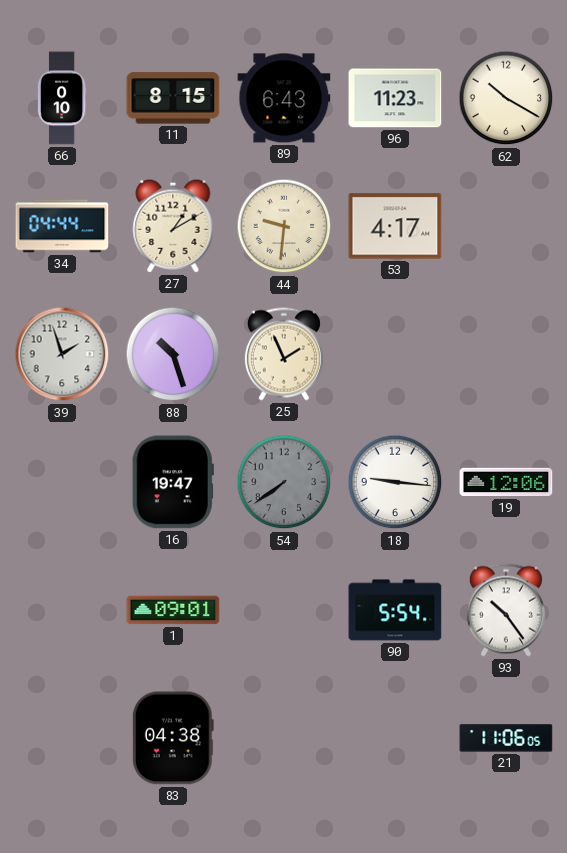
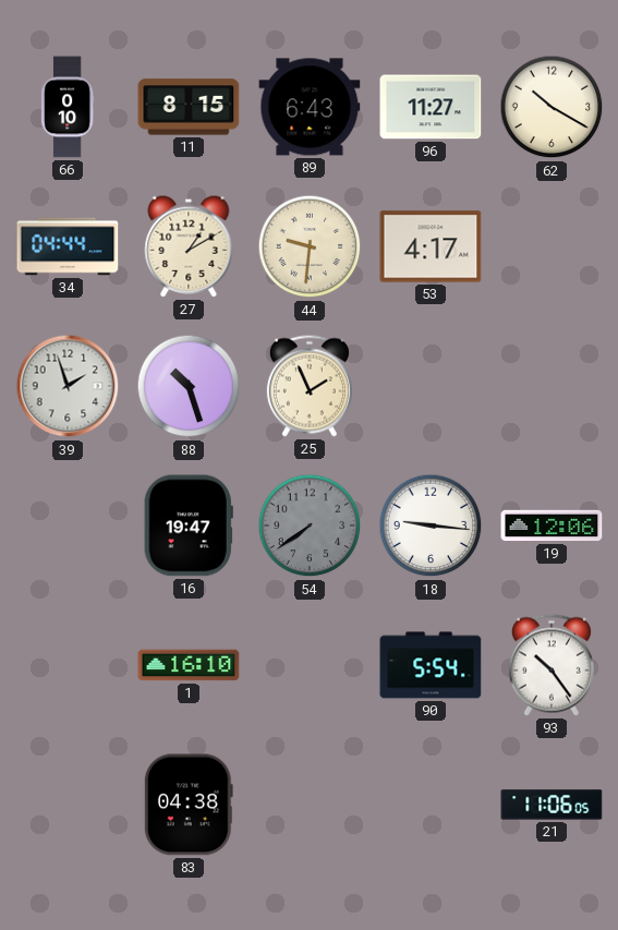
96: 11:23 -> 11:27 (431, 107)
1: 09:01 -> 16:10 (189, 665)
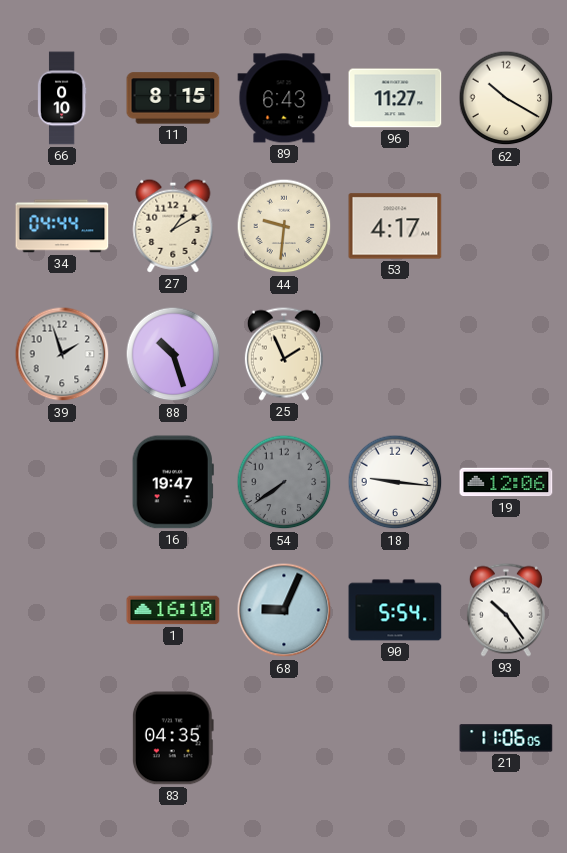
68: none -> 9:04 (284, 610)
83: 04:38 -> 04:35 (173, 738)
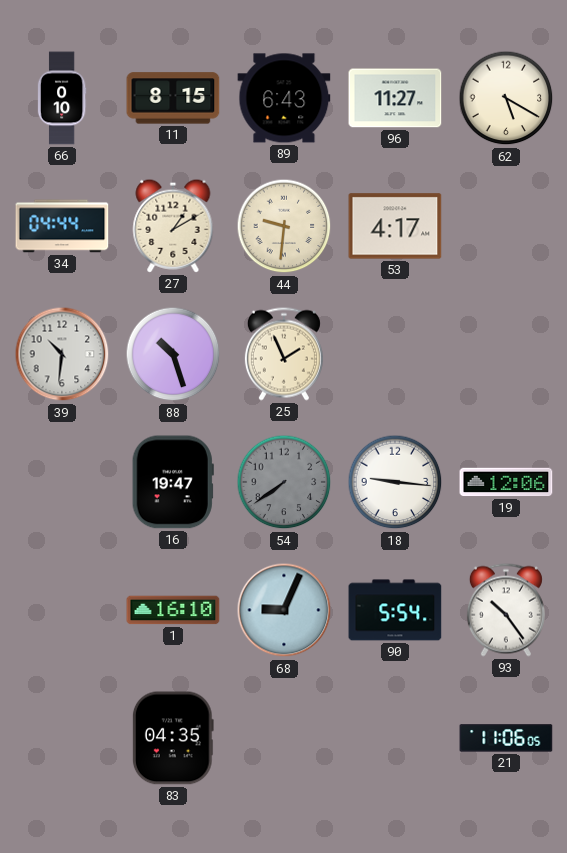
62: 10:20 -> 5:20 (506, 98)
39: 1:57 -> 10:31 (62, 354)
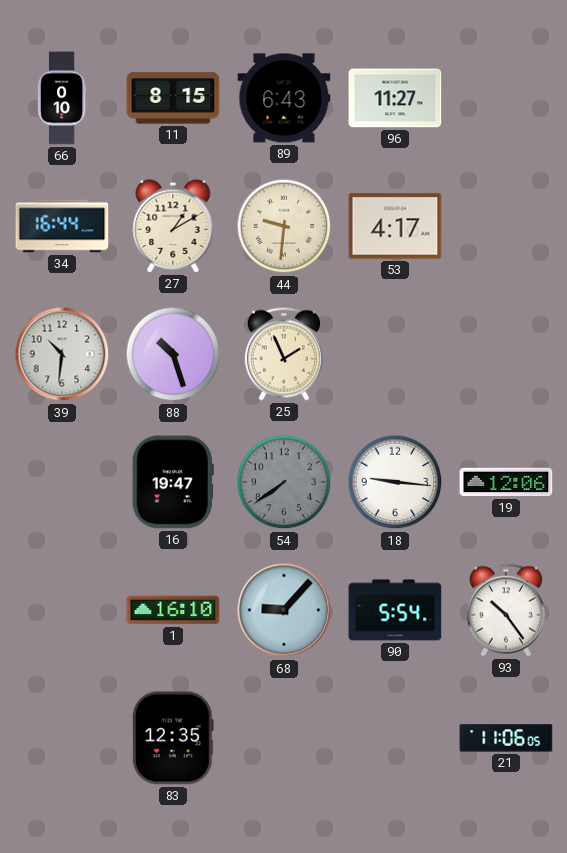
62: 5:20 -> none (506, 98)
34: 04:44 -> 16:44 (62, 226)
68: 9:04 -> 9:07 (284, 610)
83: 04:35 -> 12:35 (173, 738)
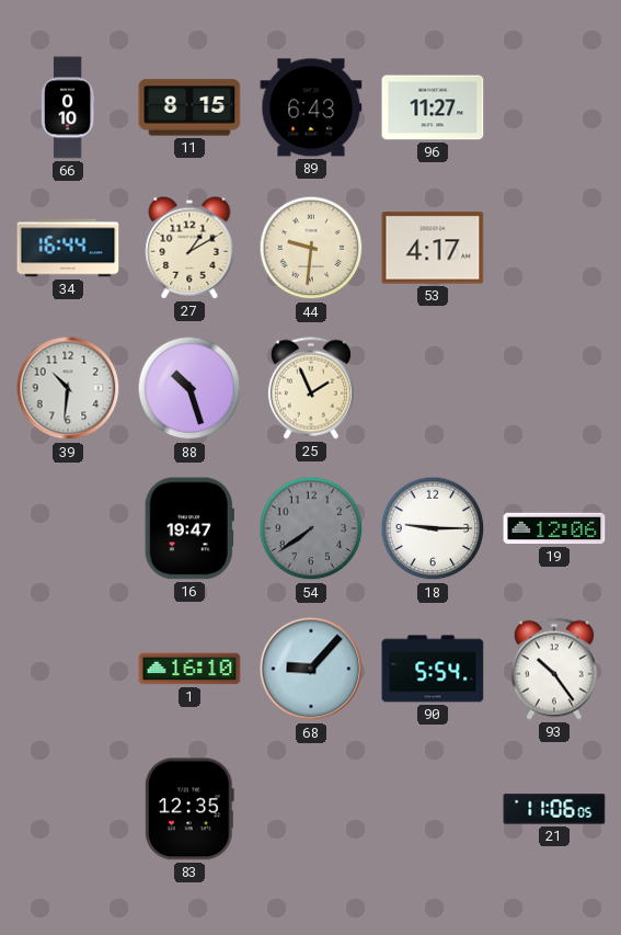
18: 9:16 -> 9:15 (433, 528)
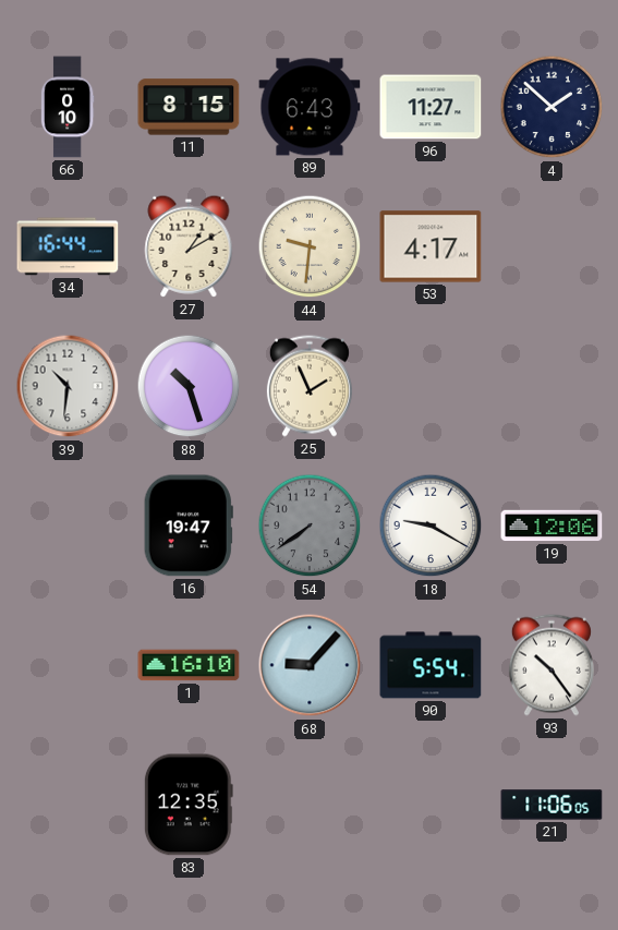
4: none -> 1:52 (552, 107)
18: 9:15 -> 9:20 (431, 526)
